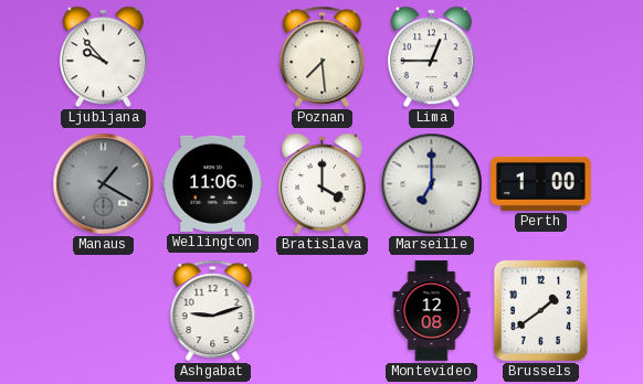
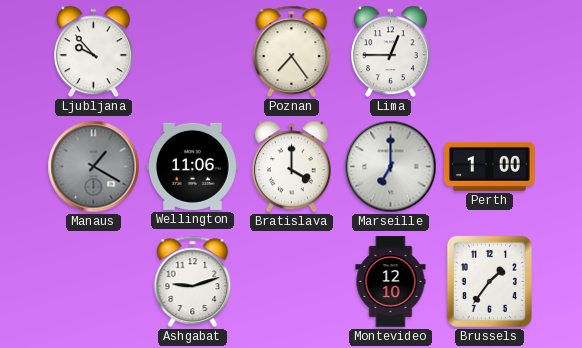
Poznan: 7:29 -> 7:24 (292, 51)
Montevideo: 12:08 -> 12:10 (391, 282)
Brussels: 1:39 -> 1:36 (489, 281)
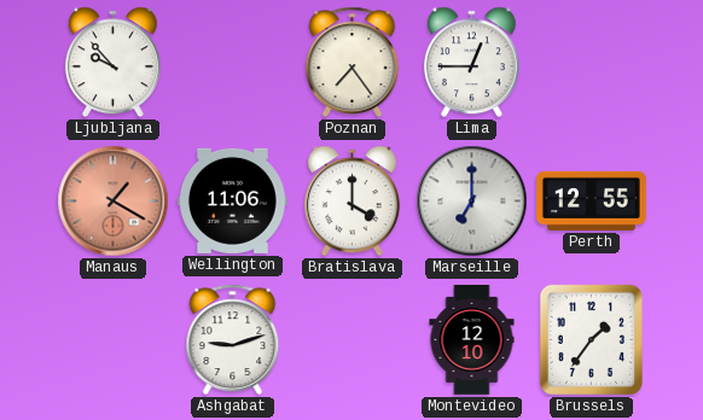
Manaus dial: grey -> salmon (114, 202)
Perth: 1:00 -> 12:55 (592, 200)
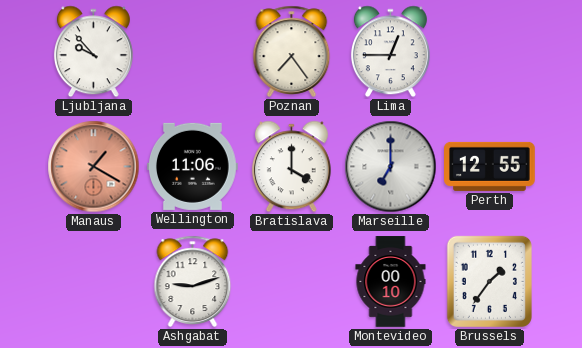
Montevideo: 12:10 -> 00:10 (391, 282)
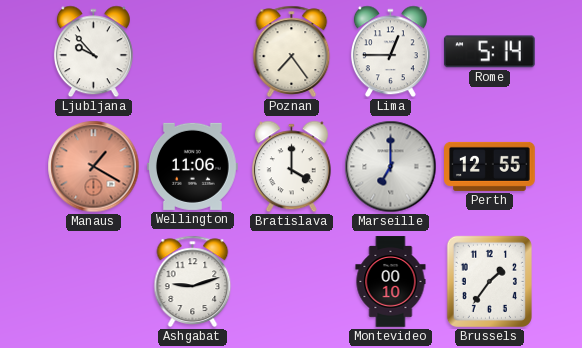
Rome: none -> 5:14 (489, 52)
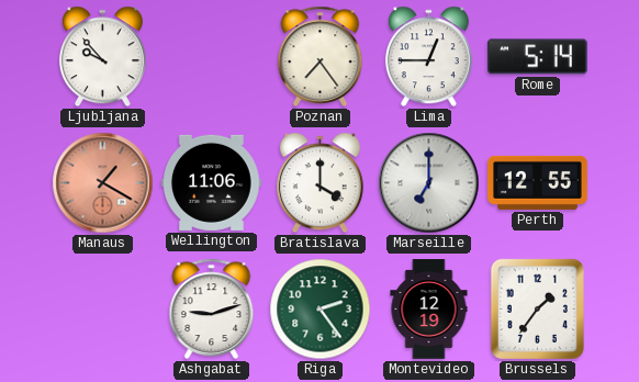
Riga: none -> 2:24 (321, 310)
Montevideo: 00:10 -> 12:19 (429, 310)
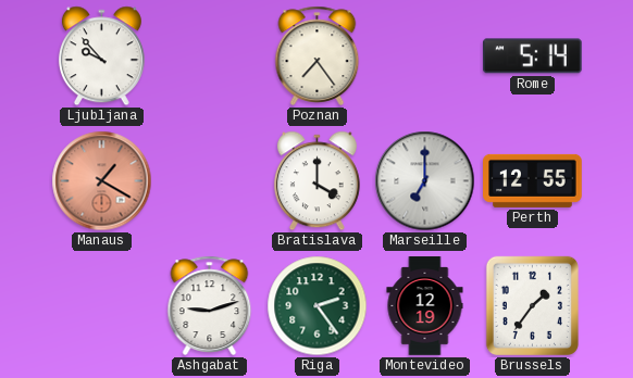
Lima: 12:45 -> none (428, 57)
Wellington: 11:06 -> none (212, 182)
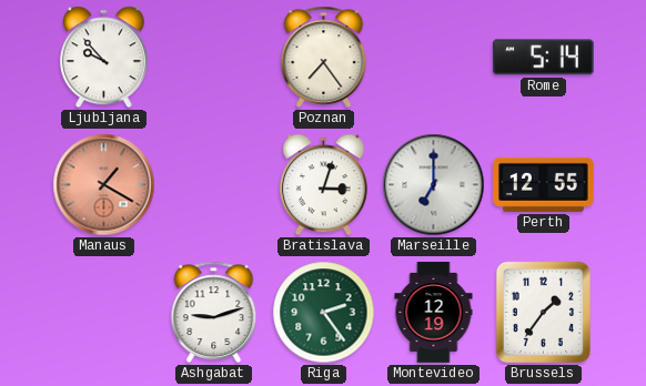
Bratislava: 4:00 -> 3:03 (323, 185)
